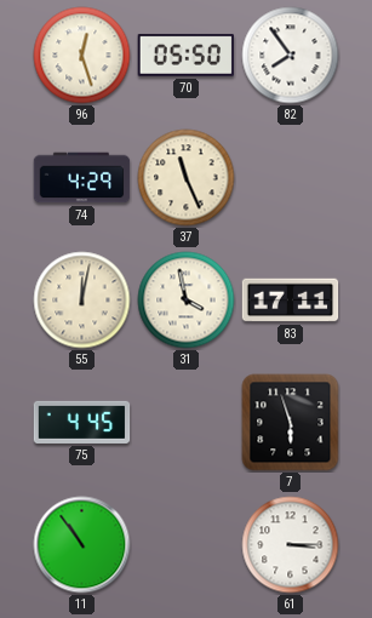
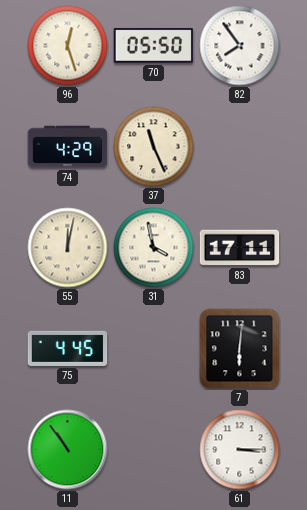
7: 5:57 -> 6:01 (240, 349)
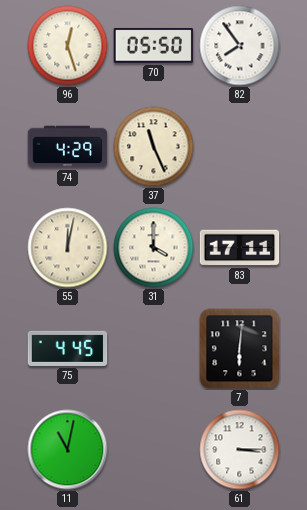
31: 3:58 -> 4:00 (154, 248)
11: 10:54 -> 11:02 (68, 450)
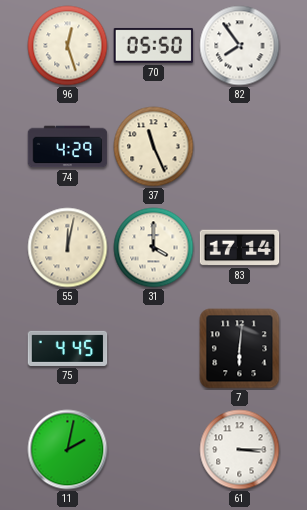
83: 17:11 -> 17:14 (240, 248)
11: 11:02 -> 2:02 (68, 450)
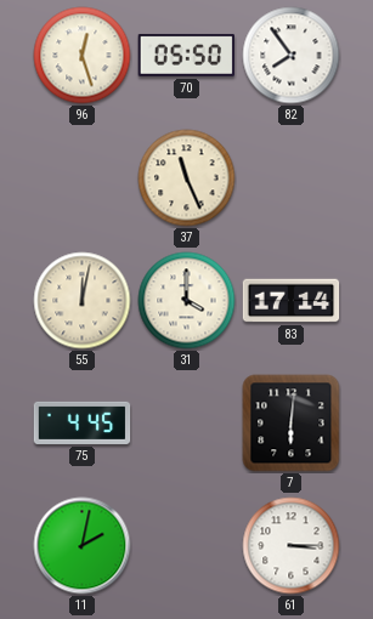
74: 4:29 -> none (68, 147)
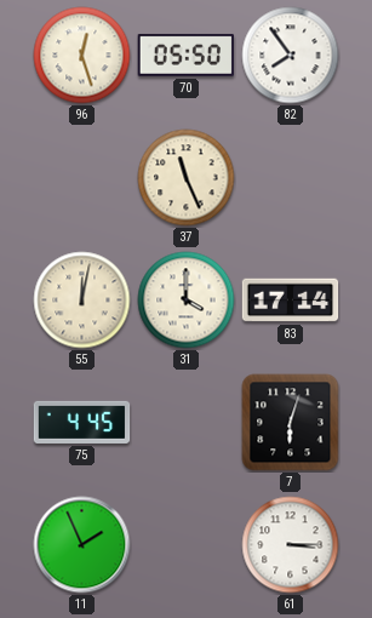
7: 6:01 -> 6:03 (291, 423)
11: 2:02 -> 1:56 (82, 545)
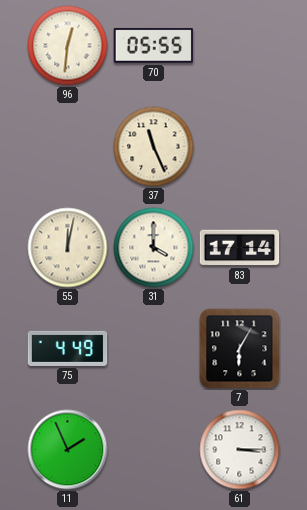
96: 12:27 -> 12:31 (68, 46)
70: 05:50 -> 05:55 (153, 45)
82: 7:54 -> none (291, 56)
75: 4:45 -> 4:49 (68, 348)
7: 6:03 -> 6:05 (240, 349)
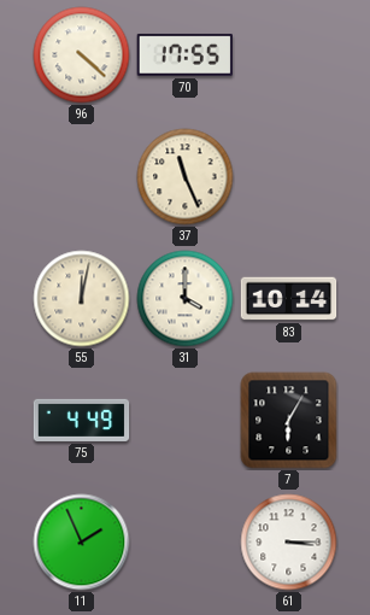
96: 12:31 -> 4:22 (82, 55)
70: 05:55 -> 17:55 (184, 54)
83: 17:14 -> 10:14 (289, 299)
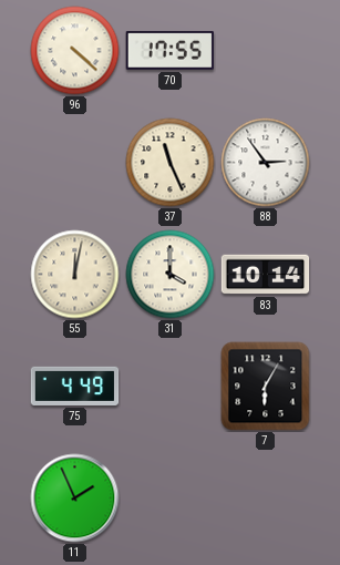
88: none -> 2:54 (266, 163)
61: 3:15 -> none (289, 543)
